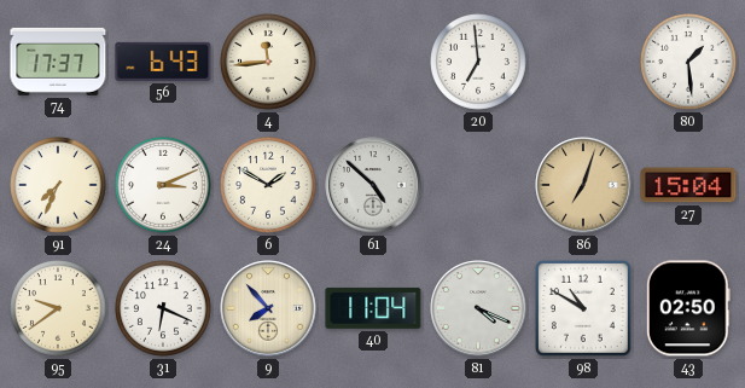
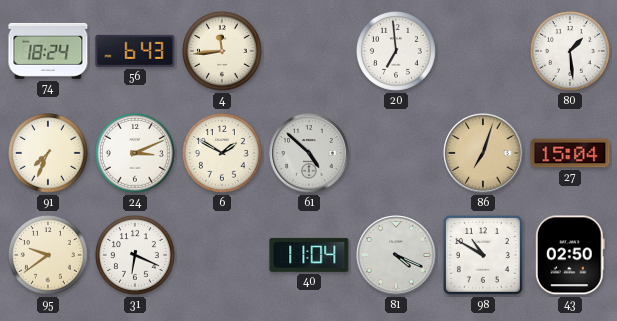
74: 17:37 -> 18:24 (48, 51)
9: 7:53 -> none (268, 308)
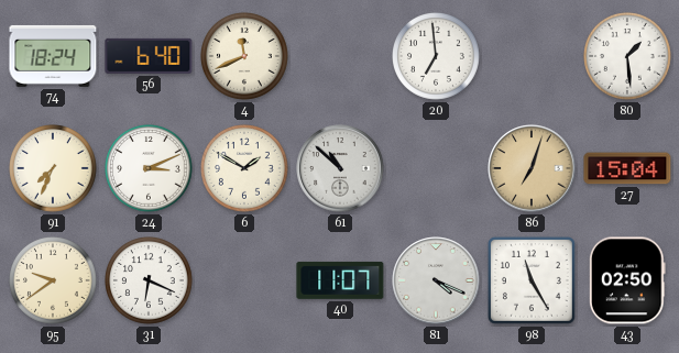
56: 6:43 -> 6:40 (149, 56)
4: 11:44 -> 11:41 (245, 57)
61: 4:52 -> 10:52 (340, 168)
40: 11:04 -> 11:07 (340, 280)
98: 10:50 -> 11:25 (532, 280)
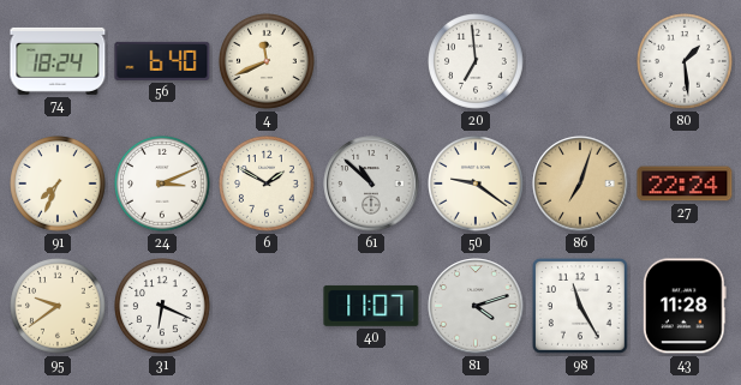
50: none -> 9:21 (477, 185)
27: 15:04 -> 22:24 (685, 184)
81: 4:19 -> 4:12 (476, 306)
43: 02:50 -> 11:28 (685, 306)
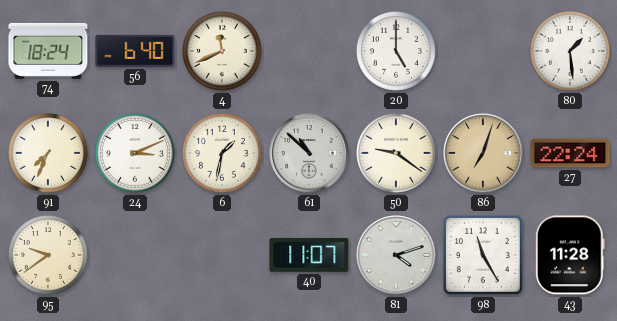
20: 6:59 -> 5:00 (397, 52)
6: 1:50 -> 1:32 (223, 154)
31: 6:19 -> none (163, 307)
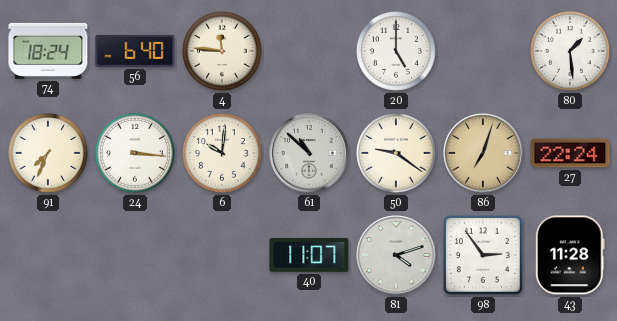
4: 11:41 -> 11:46 (223, 52)
24: 3:11 -> 3:16 (136, 154)
6: 1:32 -> 10:01 (223, 154)
95: 9:39 -> none (49, 256)
98: 11:25 -> 2:54 (483, 255)
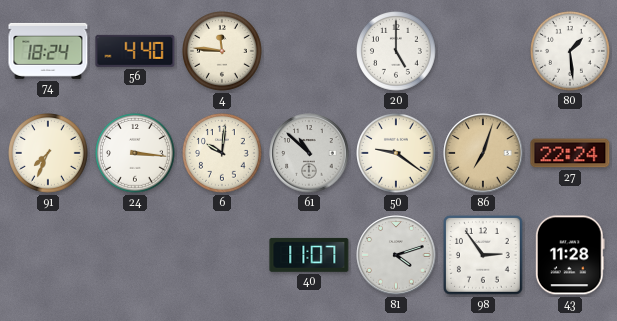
56: 6:40 -> 4:40 (135, 51)
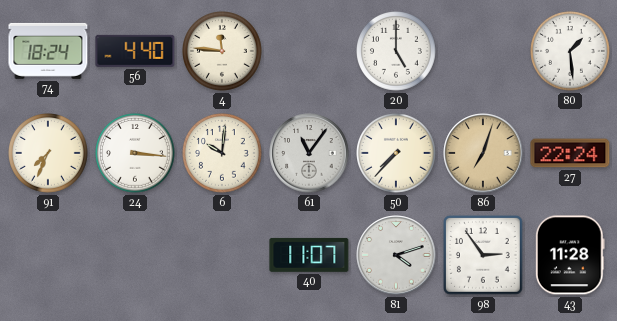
61: 10:52 -> 11:06 (309, 153)
50: 9:21 -> 7:37 (397, 154)
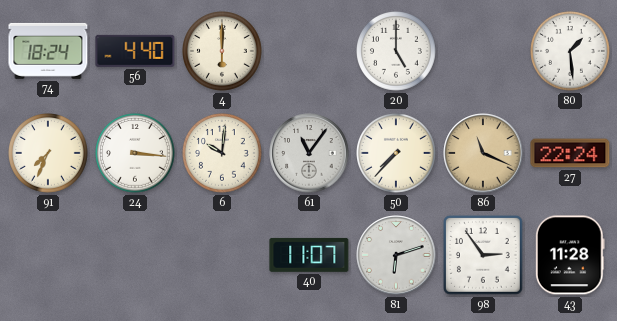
4: 11:46 -> 6:00 (223, 52)
86: 7:03 -> 11:19 (483, 153)
81: 4:12 -> 6:12 (396, 255)
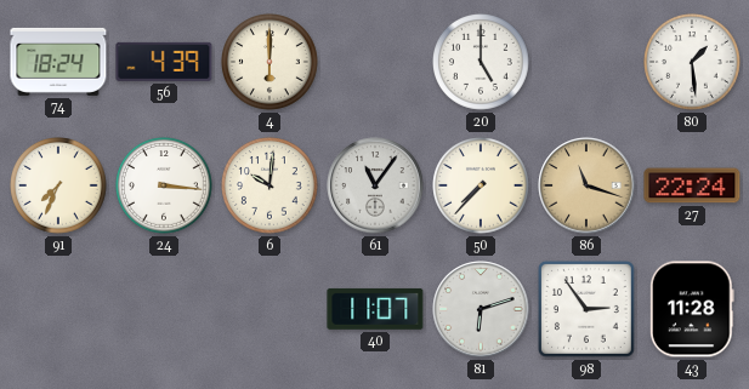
56: 4:40 -> 4:39 (164, 62)
86: 11:19 -> 11:18 (586, 185)
